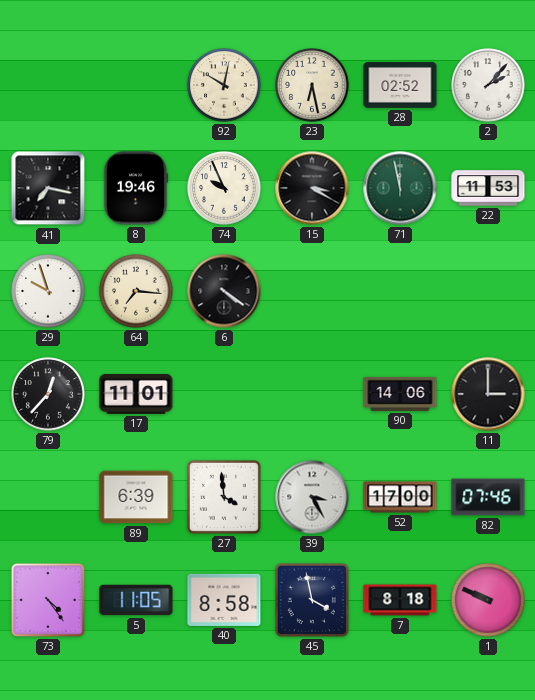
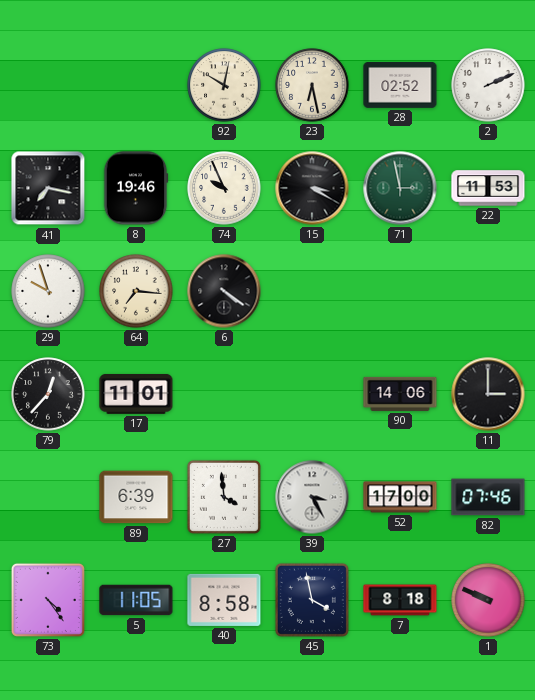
2: 2:07 -> 2:11 (488, 85)
71: 11:58 -> 2:58 (400, 188)
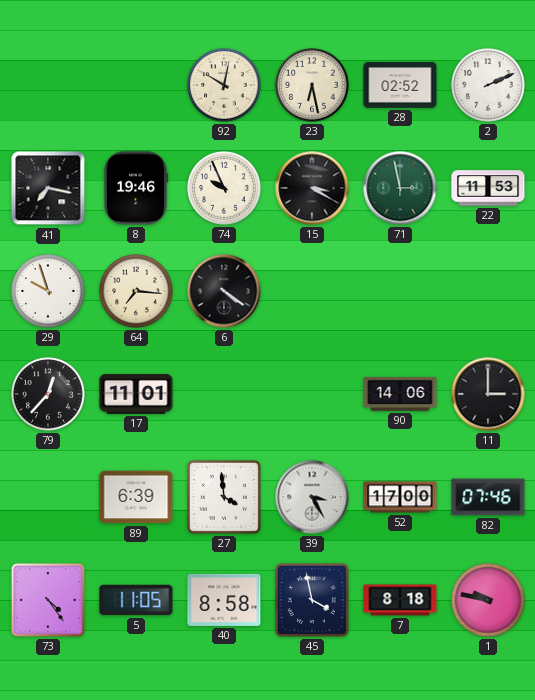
1: 9:49 -> 9:47 (488, 600)
